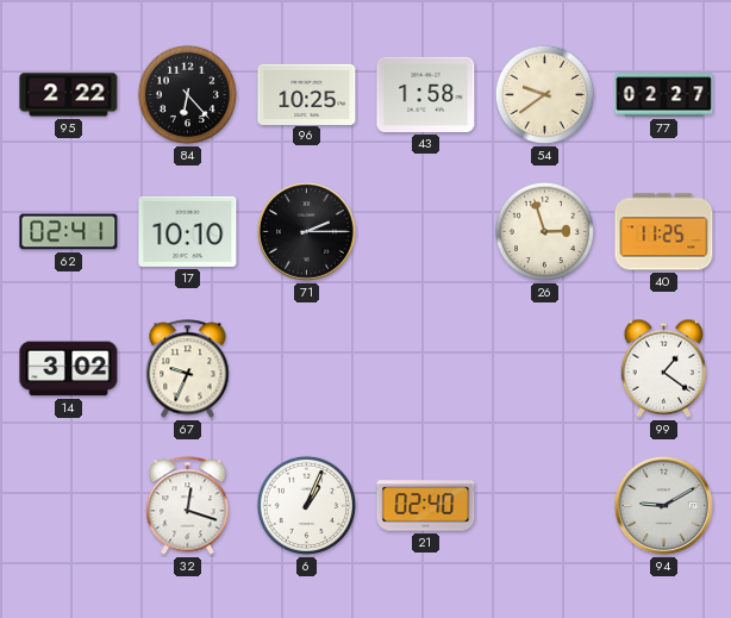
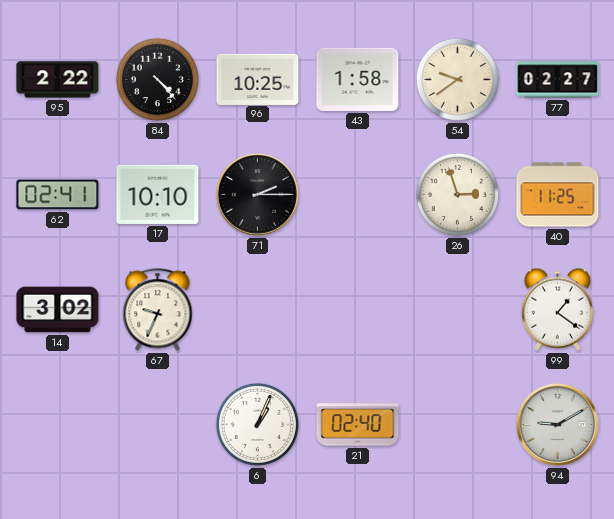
84: 6:23 -> 4:23 (157, 79)
32: 12:18 -> none (188, 506)
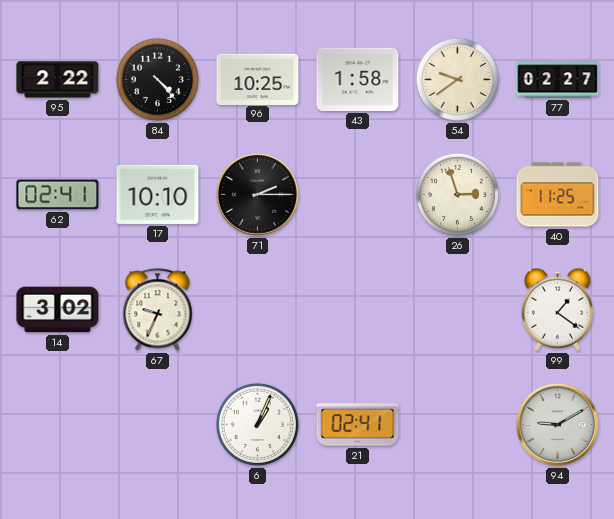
21: 02:40 -> 02:41 (358, 425)
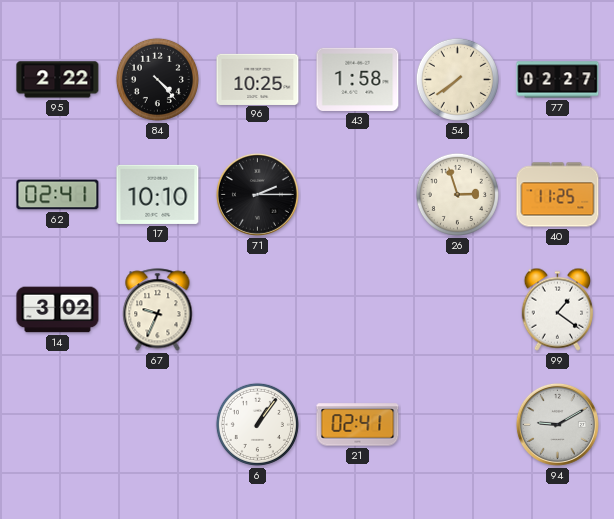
54: 9:39 -> 7:39 (457, 79)
6: 1:04 -> 1:06 (257, 424)
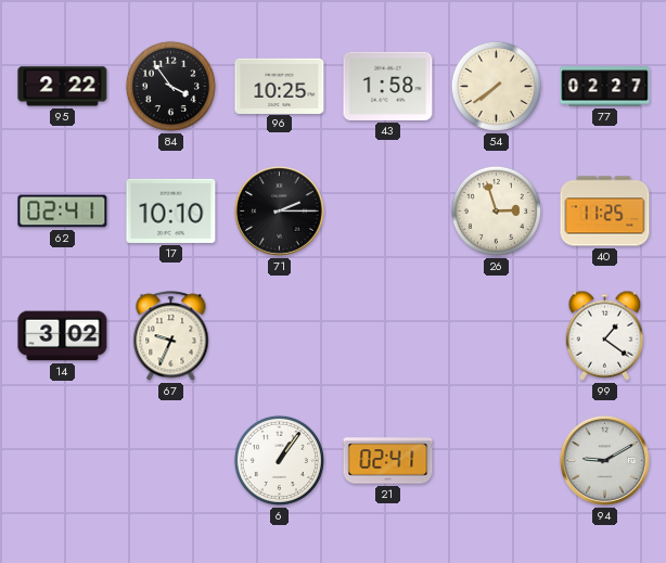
84: 4:23 -> 3:54 (170, 86)
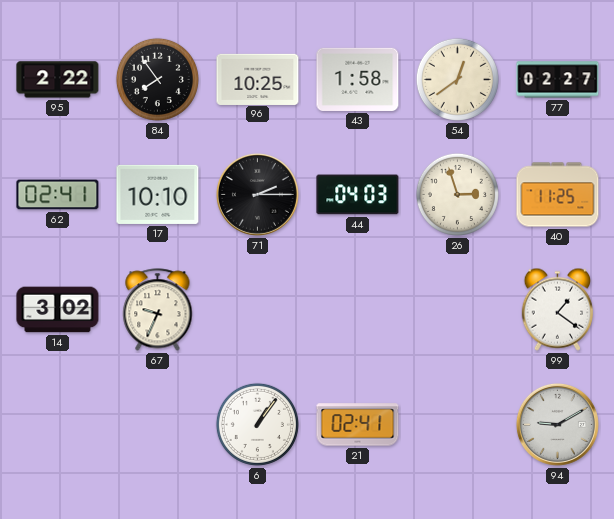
84: 3:54 -> 7:54 (157, 79)
54: 7:39 -> 12:39 (457, 79)
44: none -> 04:03 (358, 195)
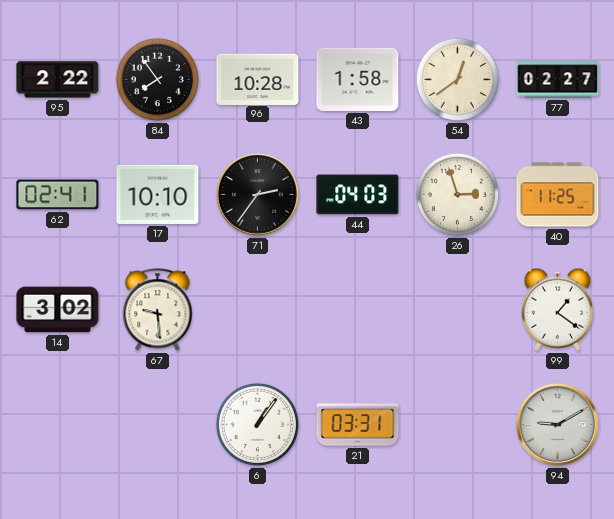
96: 10:25 -> 10:28 (258, 79)
71: 2:15 -> 2:36 (257, 194)
67: 9:34 -> 9:29 (158, 310)
21: 02:41 -> 03:31 (358, 425)
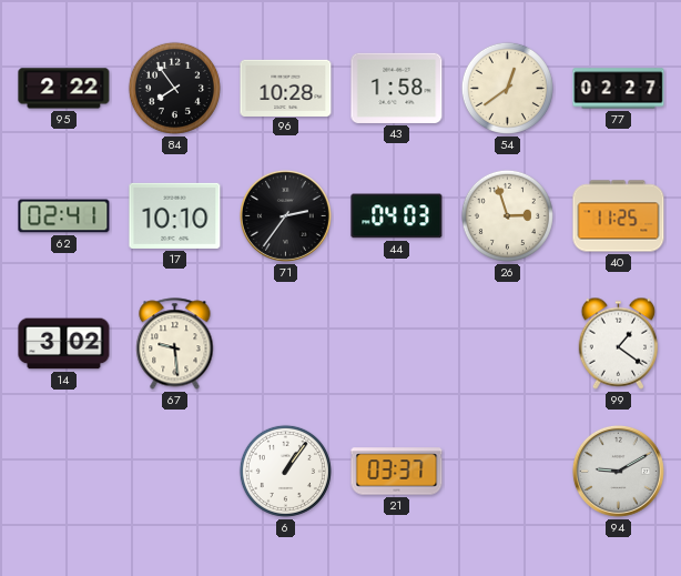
21: 03:31 -> 03:37 (397, 472)
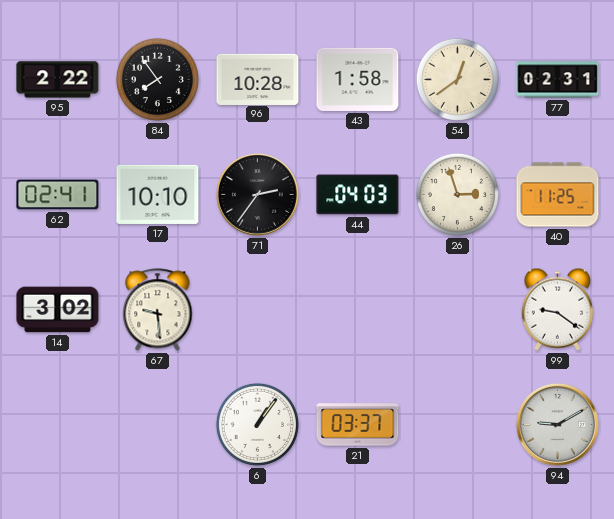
77: 02:27 -> 02:31 (558, 80)
99: 1:21 -> 9:21 (557, 309)
